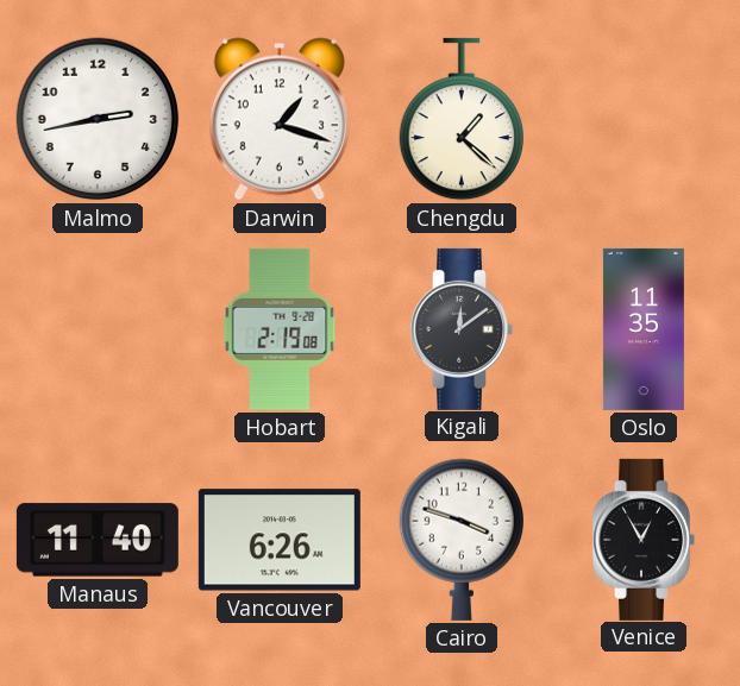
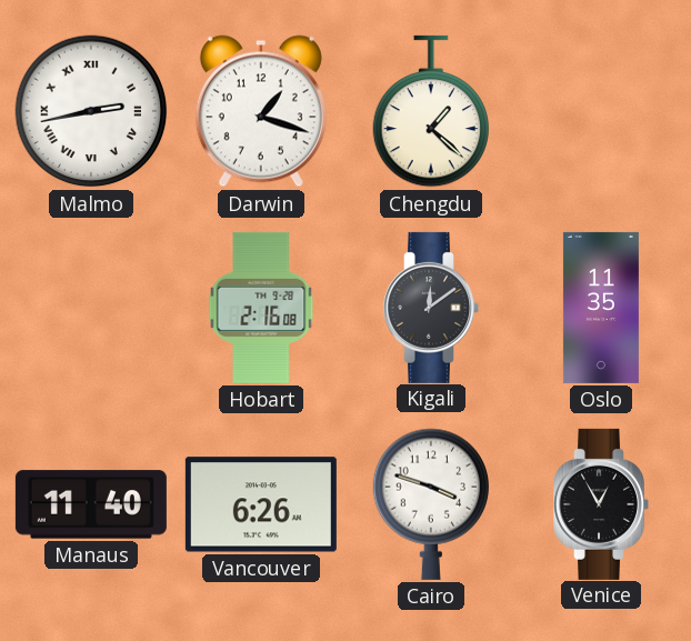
Malmo numerals: Arabic -> Roman (91, 111)
Hobart: 2:19 -> 2:16 (261, 308)
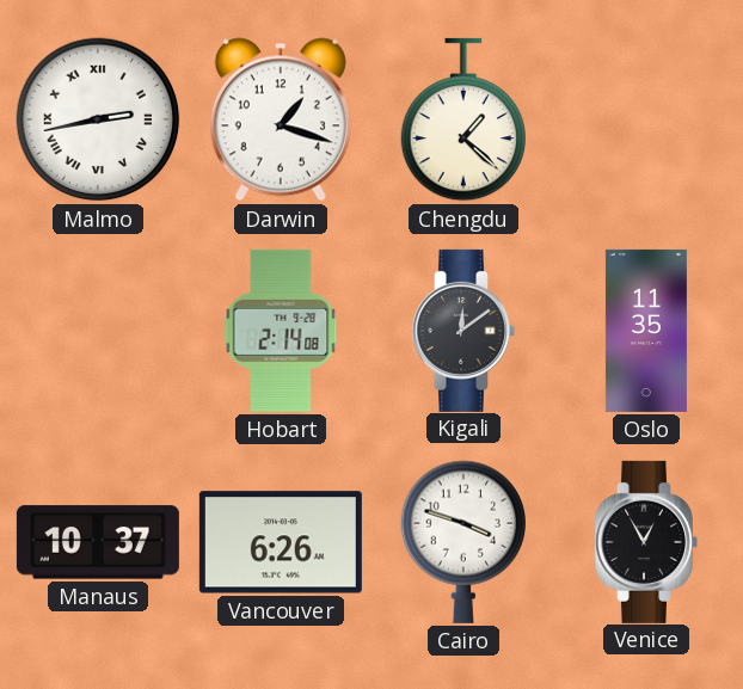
Hobart: 2:16 -> 2:14 (281, 331)
Manaus: 11:40 -> 10:37 (98, 542)
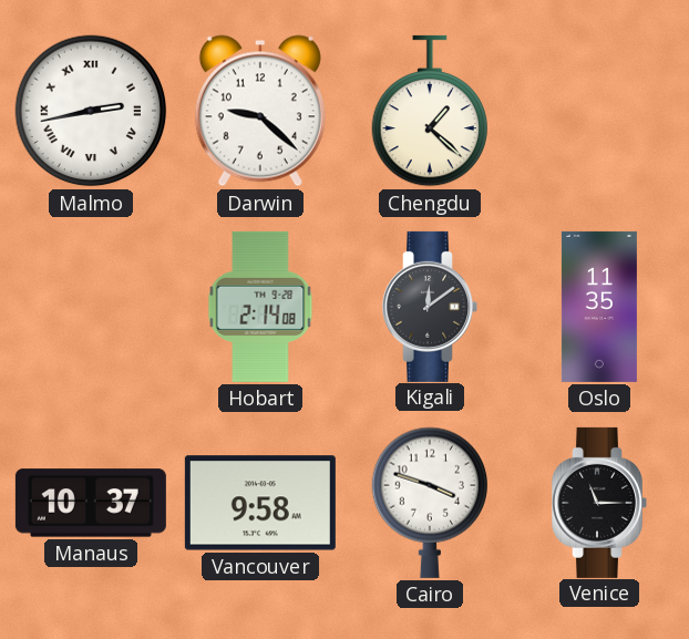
Darwin: 1:18 -> 9:22 (260, 111)
Vancouver: 6:26 -> 9:58 (260, 503)
Venice: 12:55 -> 11:15 (599, 503)
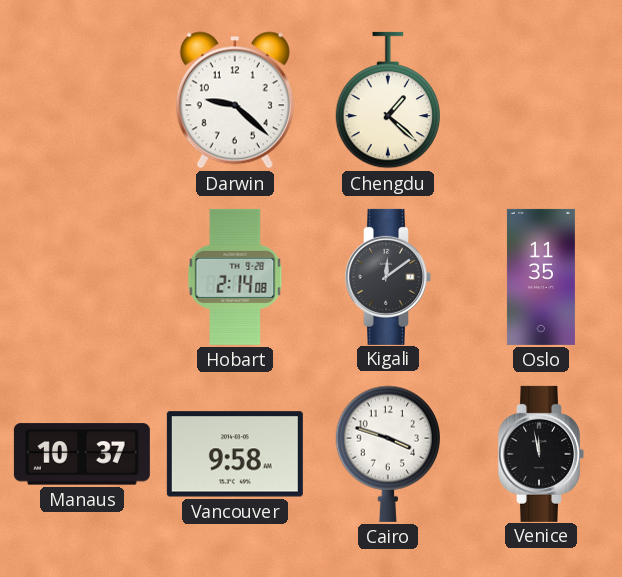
Malmo: 2:43 -> none (91, 111)
Venice: 11:15 -> 11:58 (541, 454)
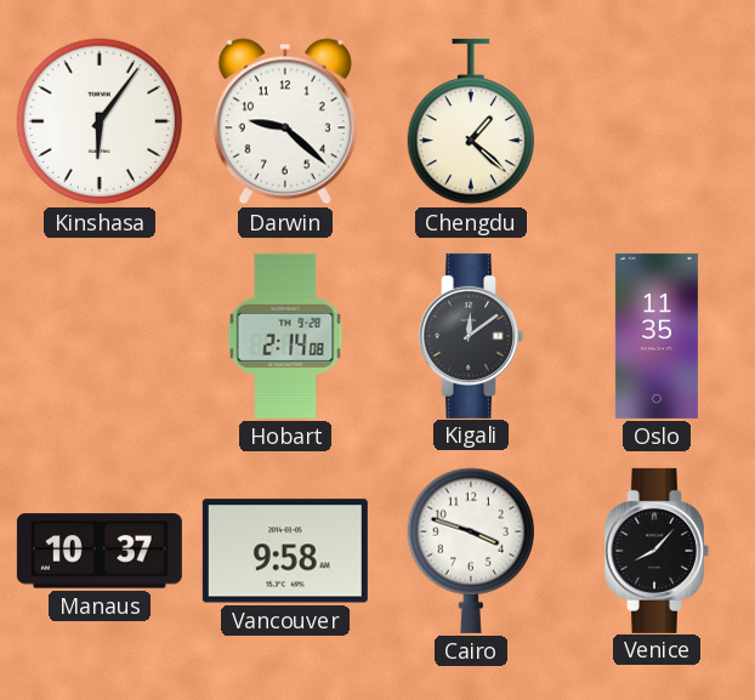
Kinshasa: none -> 6:06 (100, 121)
Venice: 11:58 -> 8:07 (657, 551)
